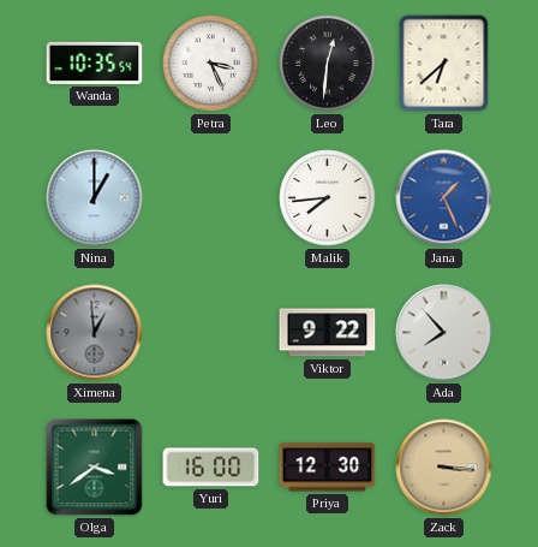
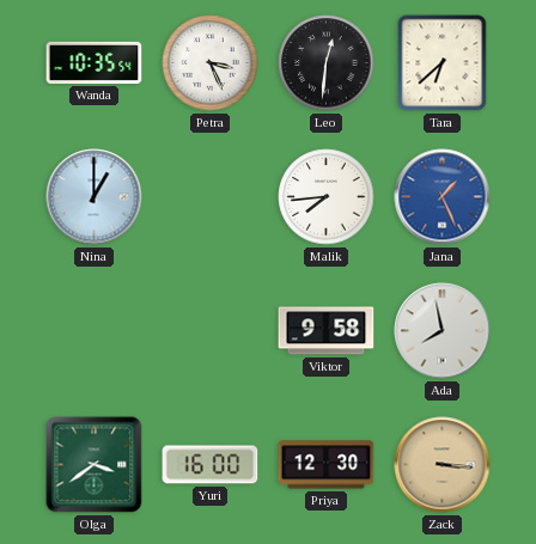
Ximena: 12:59 -> none (95, 333)
Viktor: 9:22 -> 9:58 (327, 331)
Ada: 7:53 -> 7:58 (443, 331)
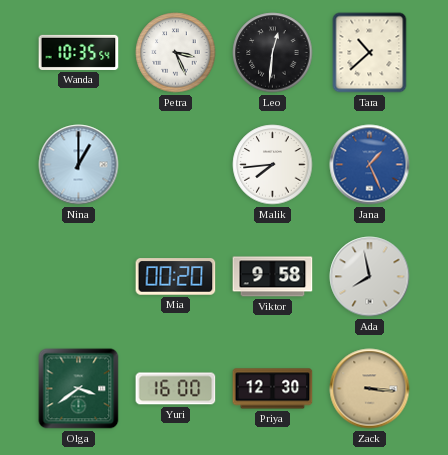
Tara: 6:38 -> 10:38 (370, 53)
Mia: none -> 00:20 (176, 277)
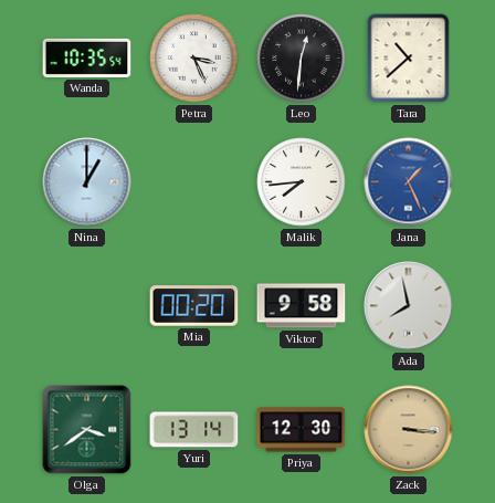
Yuri: 16:00 -> 13:14 (194, 430)
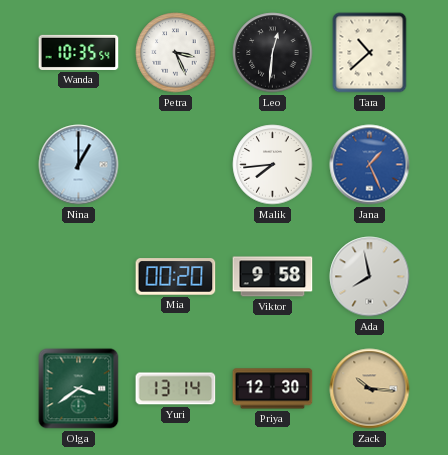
Zack: 3:16 -> 10:16 (370, 389)
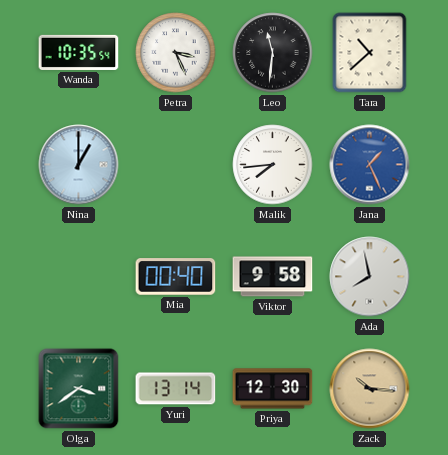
Leo: 12:31 -> 11:31 (273, 53)
Mia: 00:20 -> 00:40 (176, 277)
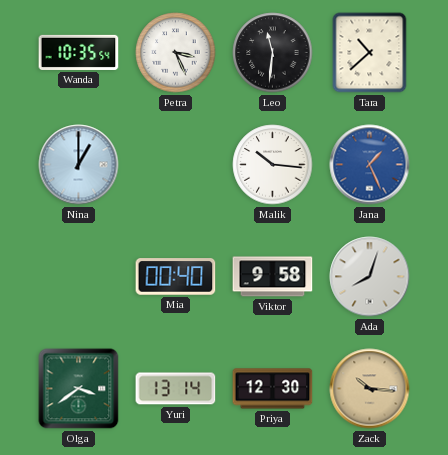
Malik: 7:44 -> 10:16 (273, 165)
Ada: 7:58 -> 8:03 (370, 277)
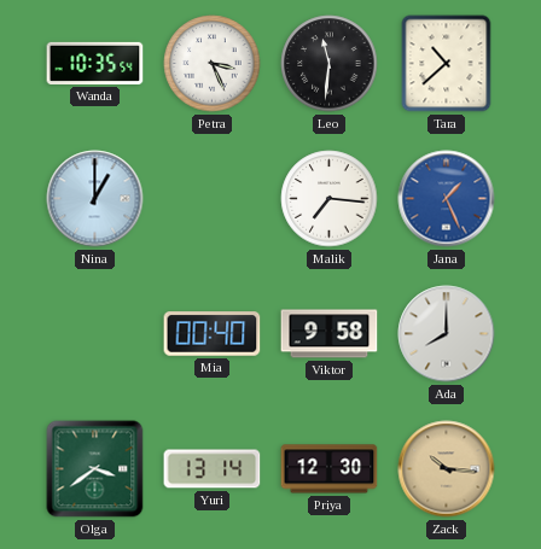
Malik: 10:16 -> 7:16 (330, 199)
Ada: 8:03 -> 8:00 (447, 334)
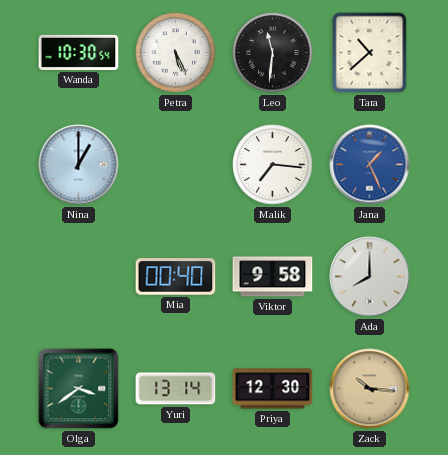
Wanda: 10:35 -> 10:30 (79, 52)
Petra: 3:26 -> 5:26 (176, 53)
